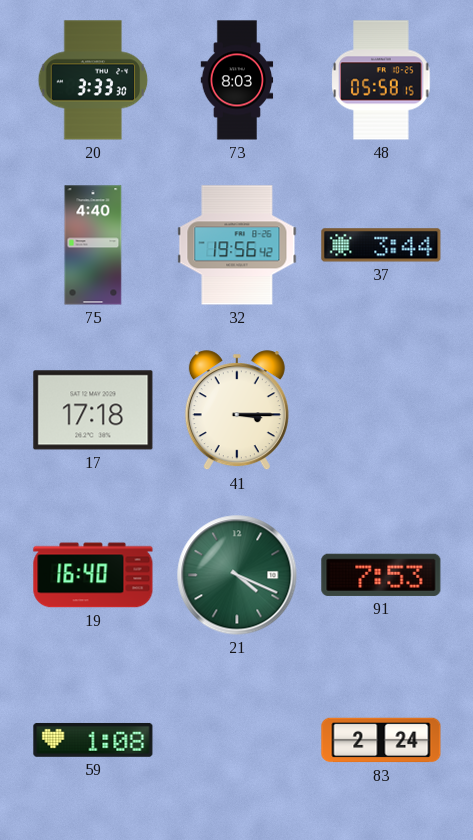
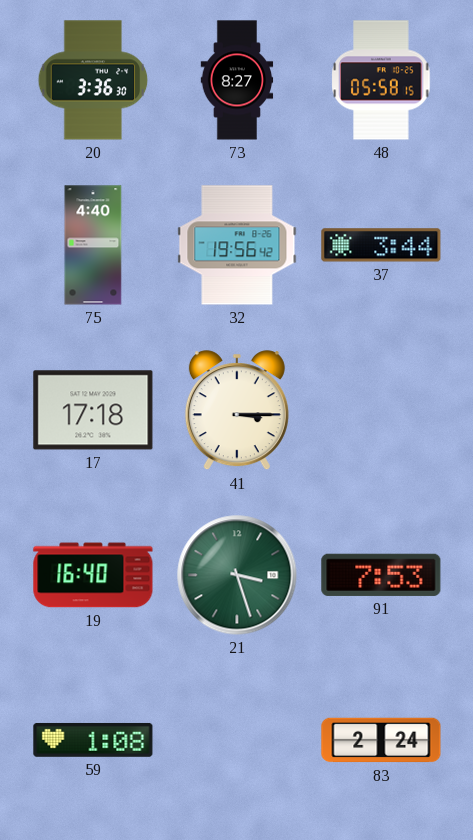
20: 3:33 -> 3:36 (93, 80)
73: 8:03 -> 8:27 (237, 80)
21: 4:19 -> 3:27 (237, 575)
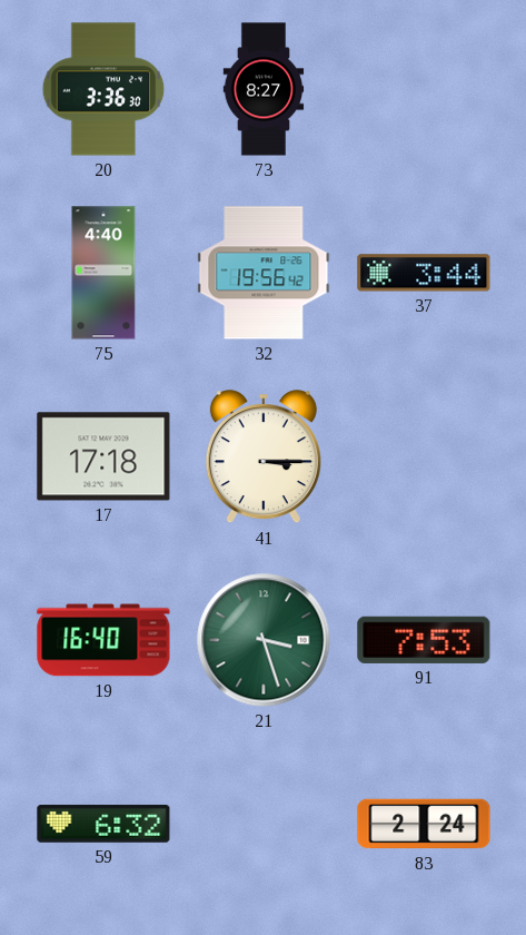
48: 05:58 -> none (381, 80)
59: 1:08 -> 6:32 (103, 824)
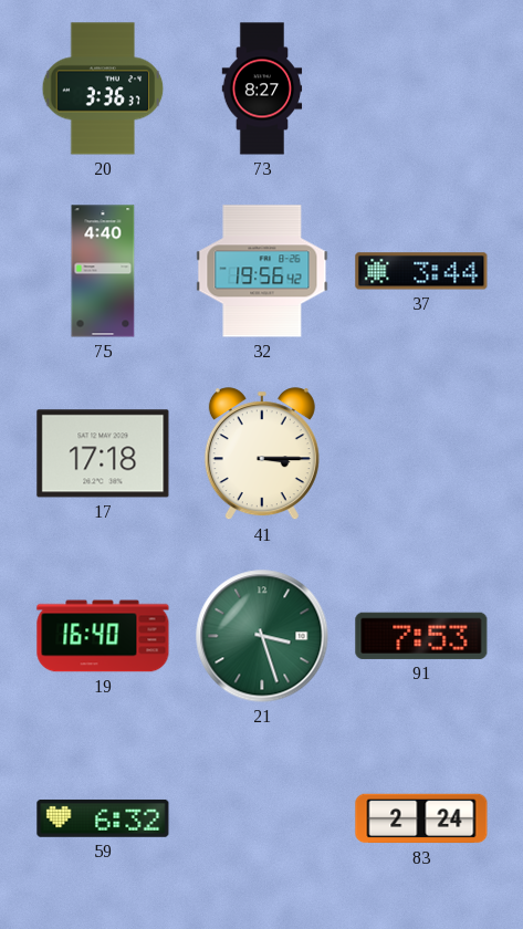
20: 3:36:30 -> 3:36:37 (103, 88)
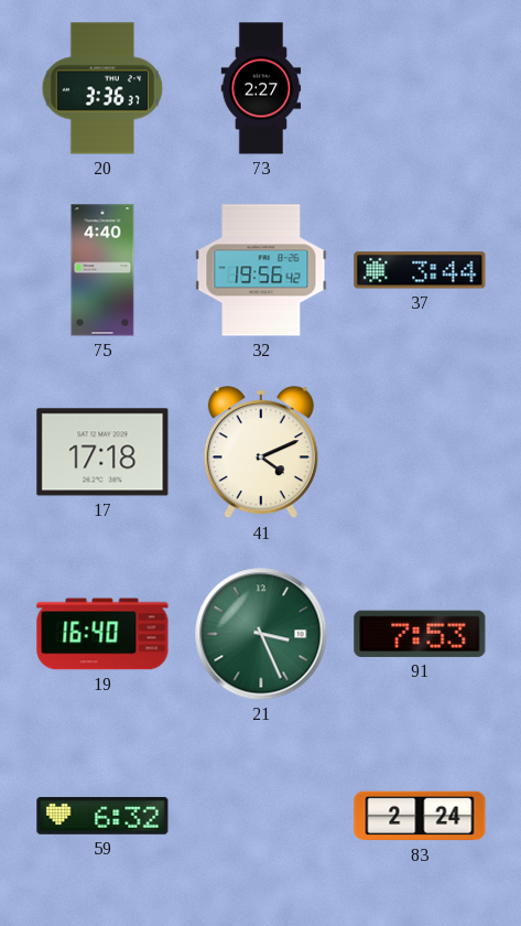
73: 8:27 -> 2:27 (261, 88)
41: 3:15 -> 4:11 (261, 453)
21: 3:27 -> 3:26 (261, 634)
